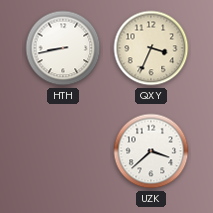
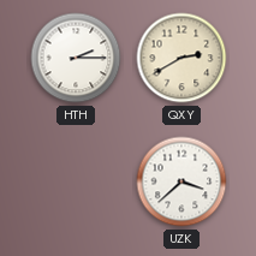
HTH: 8:43 -> 2:15 (76, 58)
QXY: 3:34 -> 2:40 (181, 58)
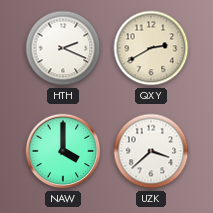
HTH: 2:15 -> 2:19 (63, 48)
NAW: none -> 4:00 (63, 151)
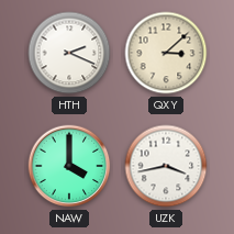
QXY: 2:40 -> 3:08 (166, 53)
UZK: 3:38 -> 3:43 (166, 166)
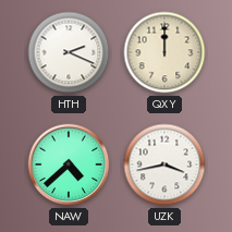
QXY: 3:08 -> 12:00 (164, 52)
NAW: 4:00 -> 4:38 (69, 164)
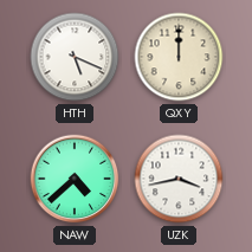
HTH: 2:19 -> 5:19 (75, 57)
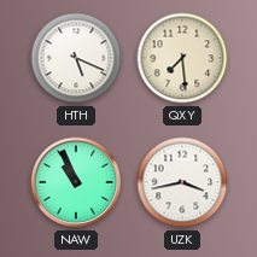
QXY: 12:00 -> 7:29 (182, 58)
NAW: 4:38 -> 10:56 (76, 182)
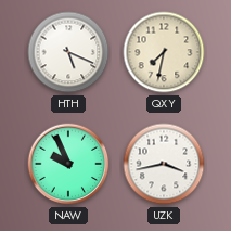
QXY: 7:29 -> 7:32 (164, 52)
NAW: 10:56 -> 9:56 (68, 164)
